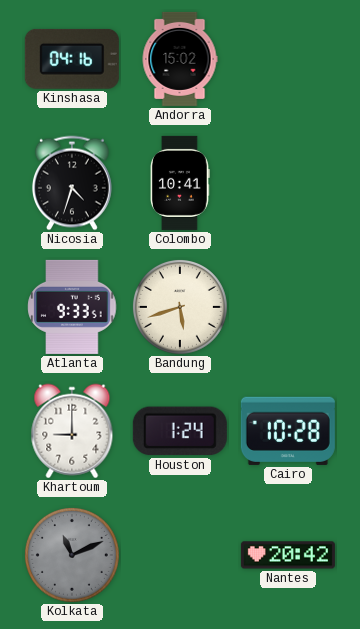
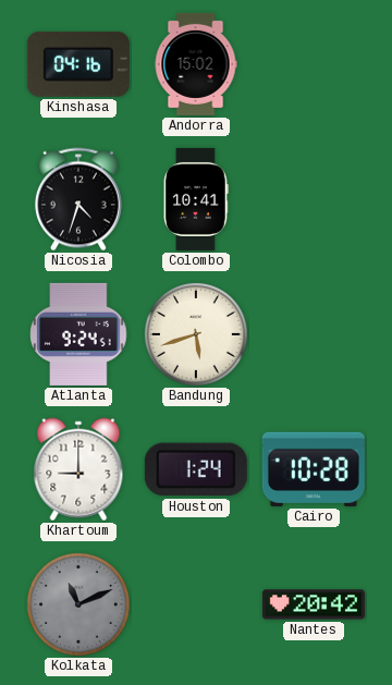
Atlanta: 9:33 -> 9:24 (78, 334)
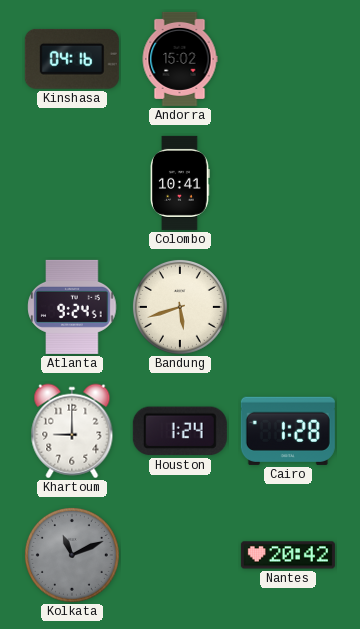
Nicosia: 4:33 -> none (78, 199)
Cairo: 10:28 -> 1:28 (288, 431)
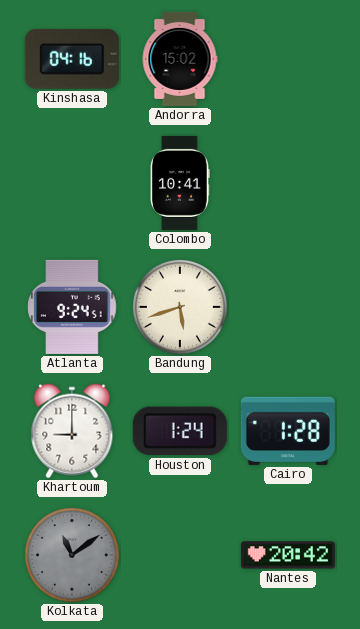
Kolkata: 11:11 -> 11:09 (72, 555)
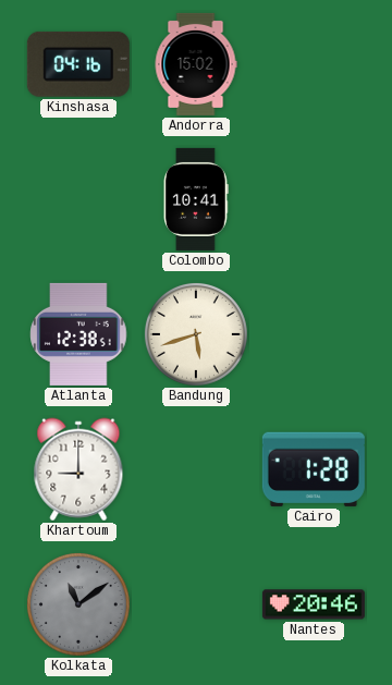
Atlanta: 9:24 -> 12:38 (78, 334)
Houston: 1:24 -> none (180, 431)
Nantes: 20:42 -> 20:46 (314, 604)
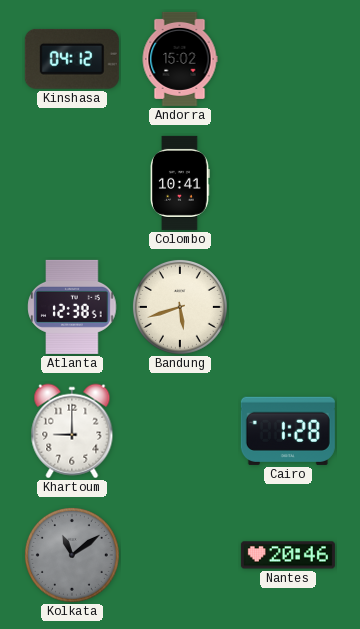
Kinshasa: 04:16 -> 04:12 (72, 59)
